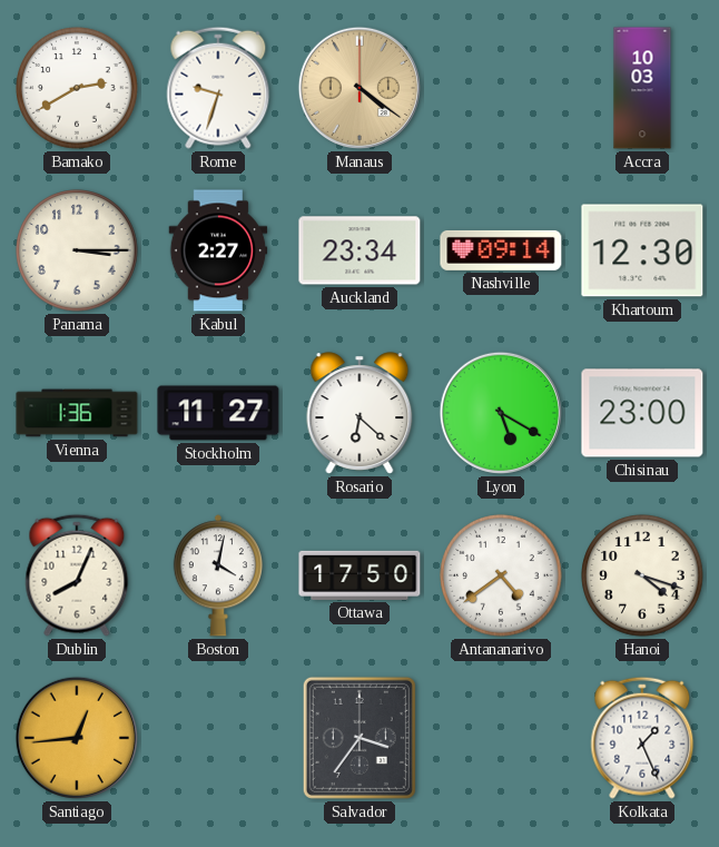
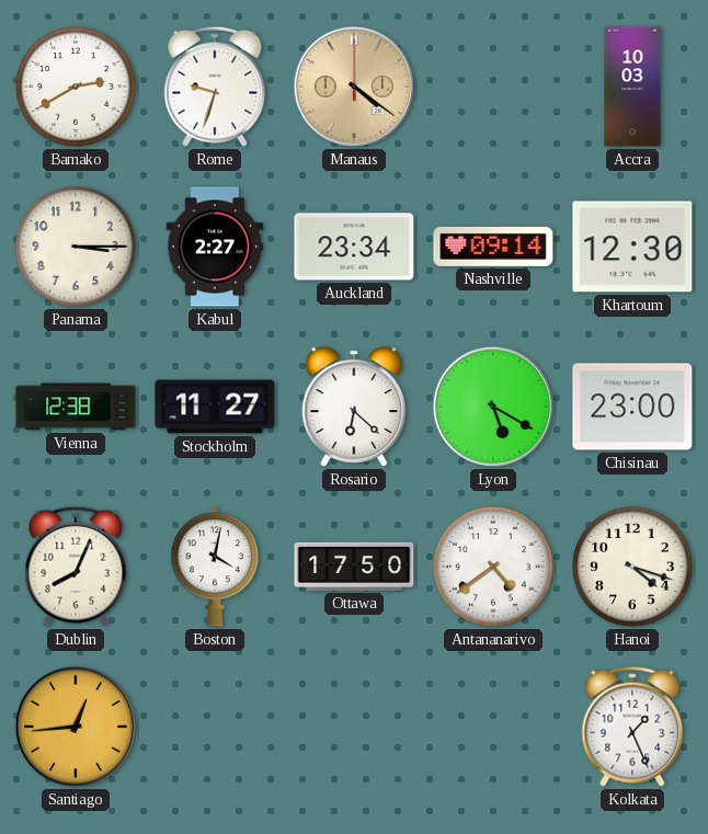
Vienna: 1:36 -> 12:38 (76, 407)
Salvador: 3:36 -> none (359, 738)
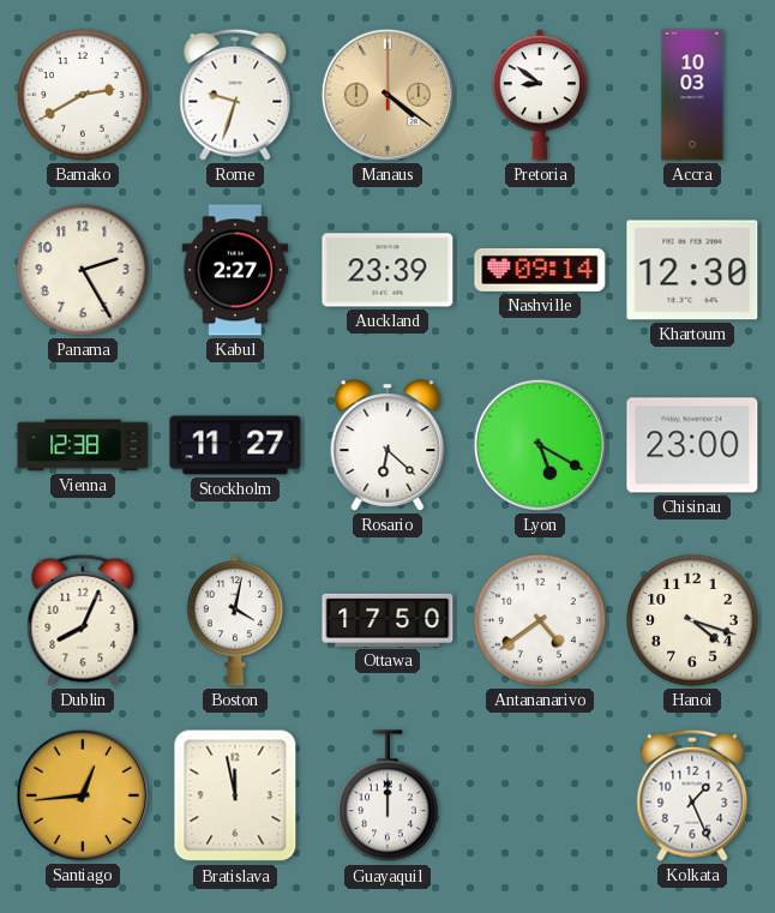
Pretoria: none -> 8:51 (540, 95)
Panama: 3:15 -> 2:25 (83, 270)
Auckland: 23:34 -> 23:39 (387, 270)
Bratislava: none -> 11:58 (235, 795)
Guayaquil: none -> 12:00 (389, 797)
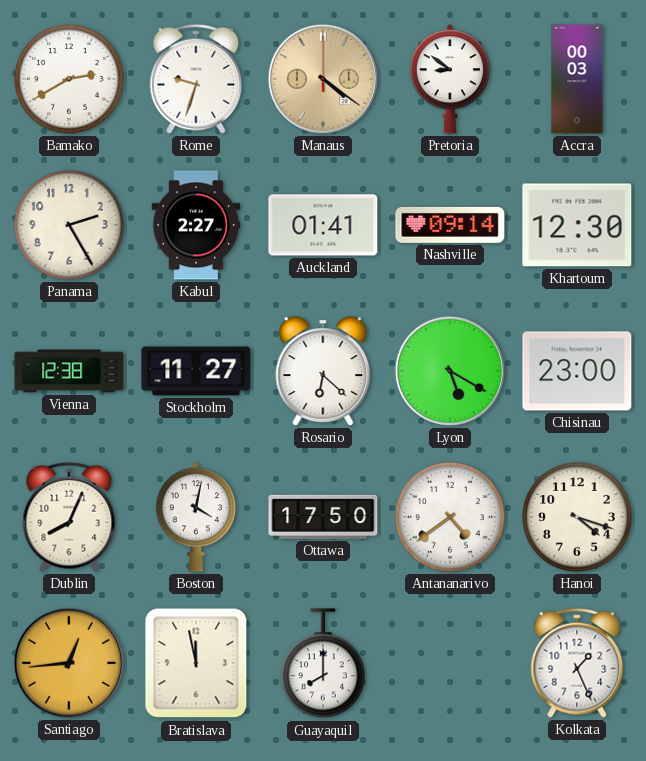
Accra: 10:03 -> 00:03 (577, 79)
Auckland: 23:39 -> 01:41 (323, 225)
Guayaquil: 12:00 -> 8:00 (324, 664)
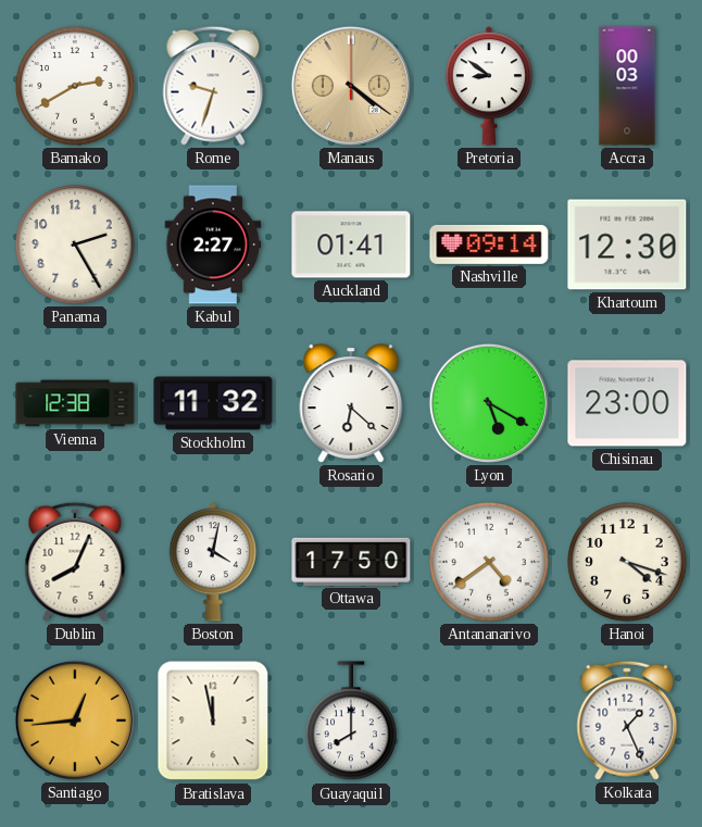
Stockholm: 11:27 -> 11:32 (213, 403)
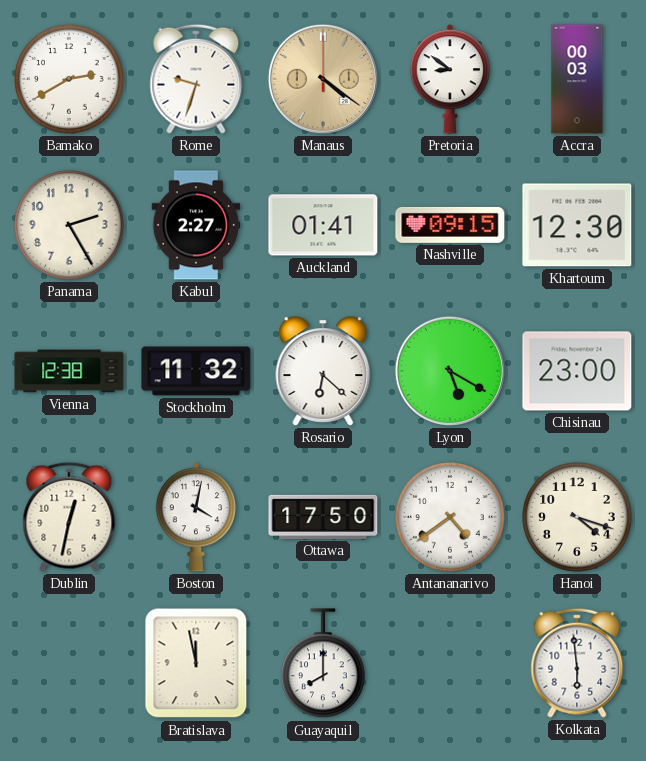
Nashville: 09:14 -> 09:15 (450, 225)
Dublin: 8:04 -> 12:32 (69, 517)
Santiago: 12:44 -> none (75, 721)
Kolkata: 1:26 -> 5:59 (577, 663)
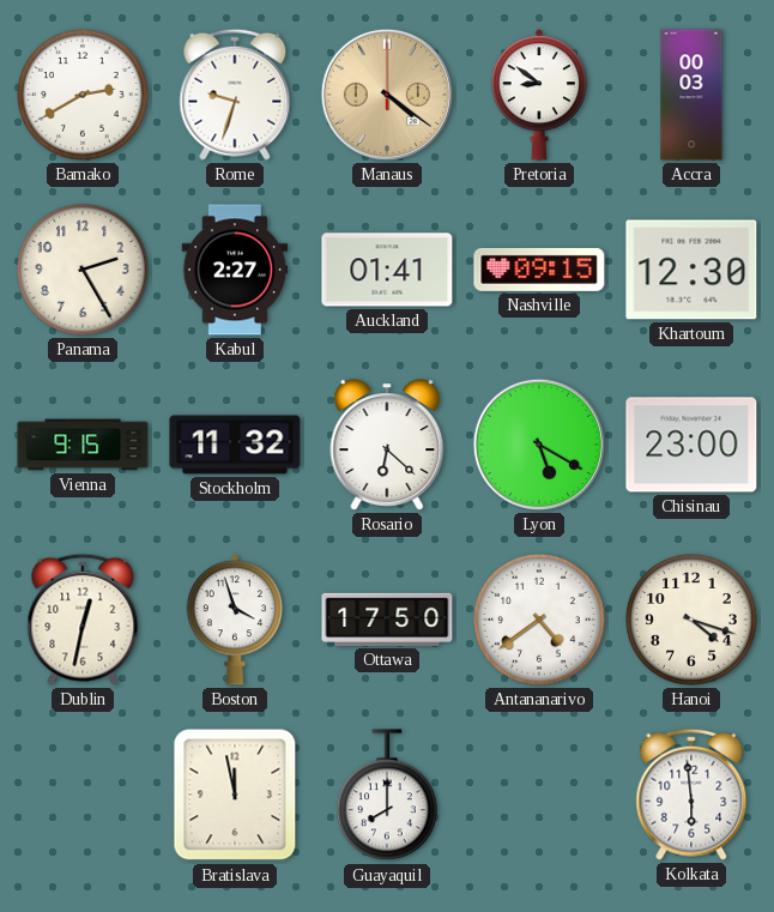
Vienna: 12:38 -> 9:15 (83, 445)
Boston: 4:02 -> 3:57 (235, 620)
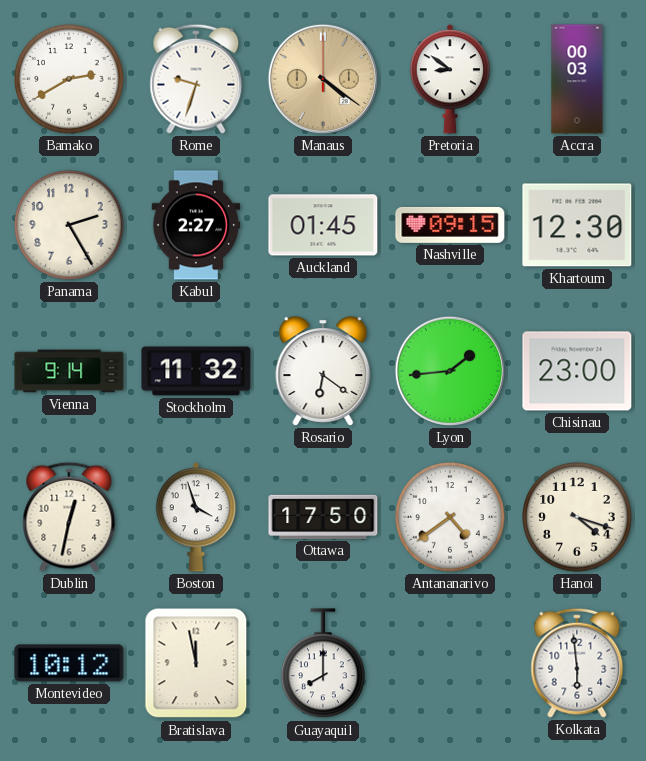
Auckland: 01:41 -> 01:45 (323, 225)
Vienna: 9:15 -> 9:14 (69, 371)
Rosario: 6:22 -> 6:21 (323, 371)
Lyon: 5:20 -> 1:44 (450, 371)
Montevideo: none -> 10:12 (69, 663)
